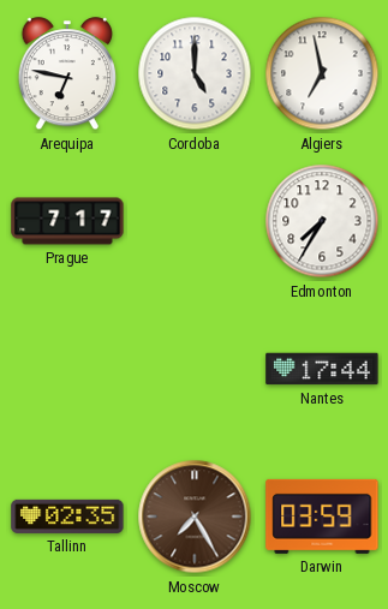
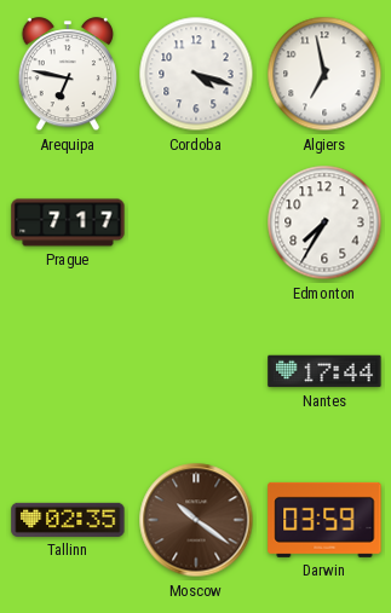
Cordoba: 5:00 -> 4:18 (196, 74)
Moscow: 7:25 -> 10:21 (196, 520)
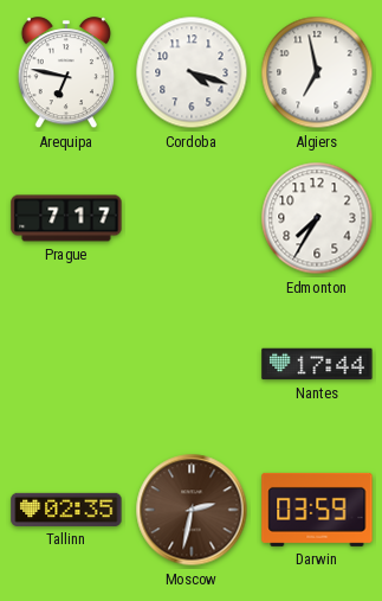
Moscow: 10:21 -> 2:32 (192, 510)
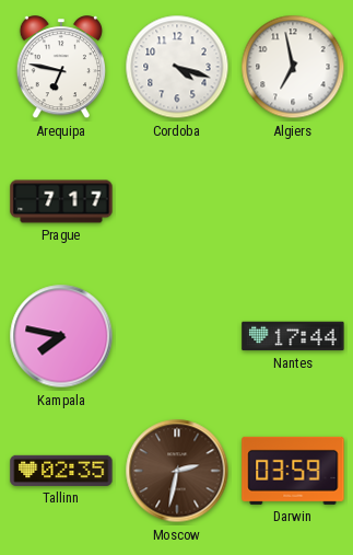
Edmonton: 7:35 -> none (317, 218)
Kampala: none -> 7:47 (61, 336)
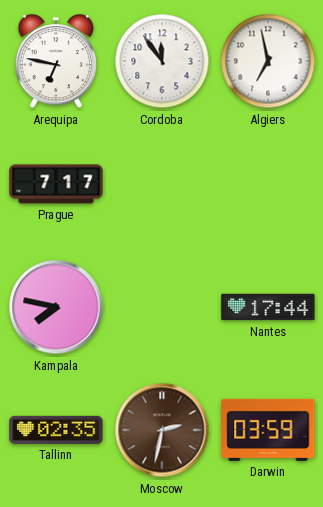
Cordoba: 4:18 -> 11:54 (162, 61)
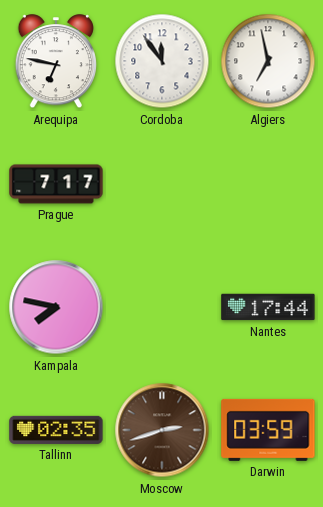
Moscow: 2:32 -> 2:42 (162, 430)
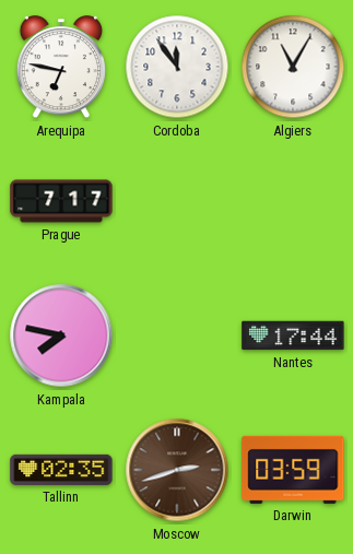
Algiers: 6:58 -> 11:05 (293, 67)
